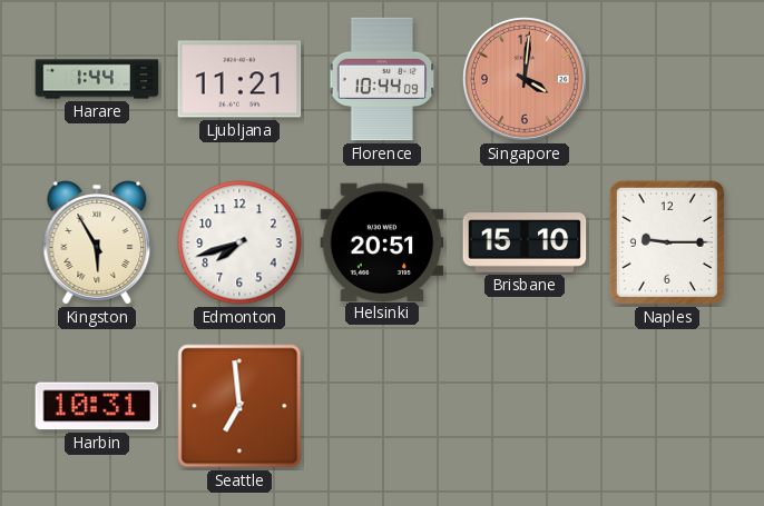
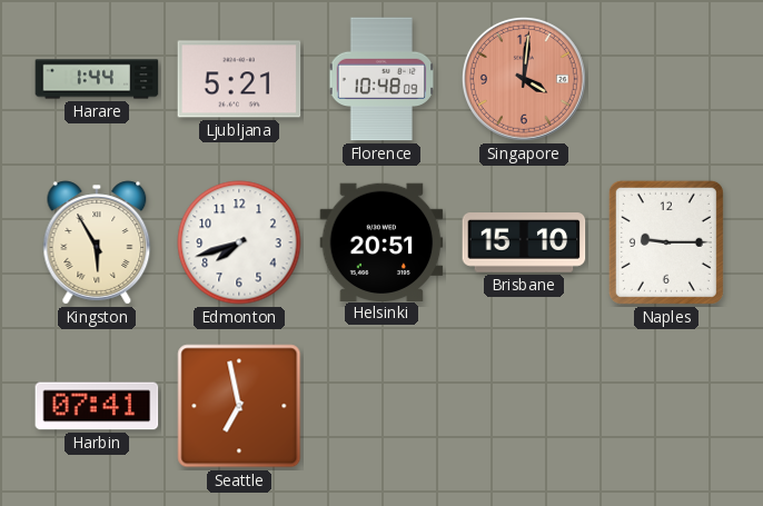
Ljubljana: 11:21 -> 5:21 (239, 79)
Florence: 10:44 -> 10:48 (381, 79)
Harbin: 10:31 -> 07:41 (97, 406)
Seattle: 6:59 -> 6:58 (239, 406)
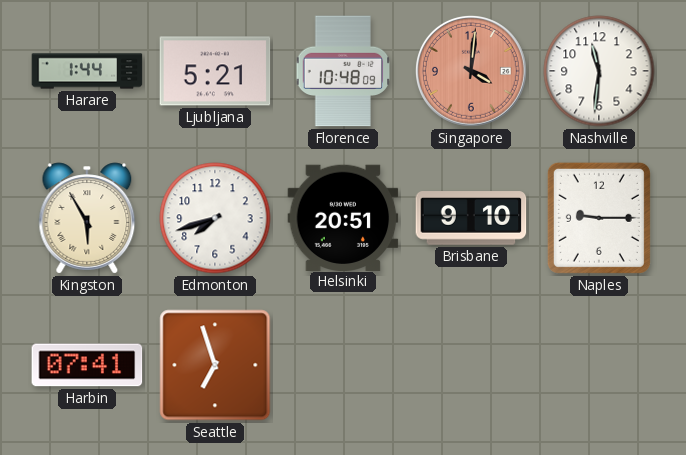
Nashville: none -> 11:31 (599, 71)
Brisbane: 15:10 -> 9:10 (471, 218)
Seattle: 6:58 -> 6:57 (215, 365)
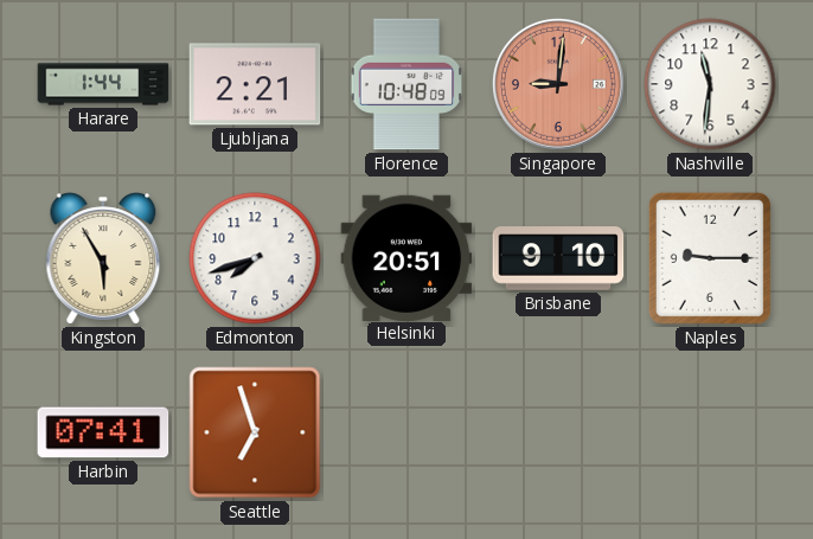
Ljubljana: 5:21 -> 2:21 (255, 84)
Singapore: 4:01 -> 9:01 (558, 84)
